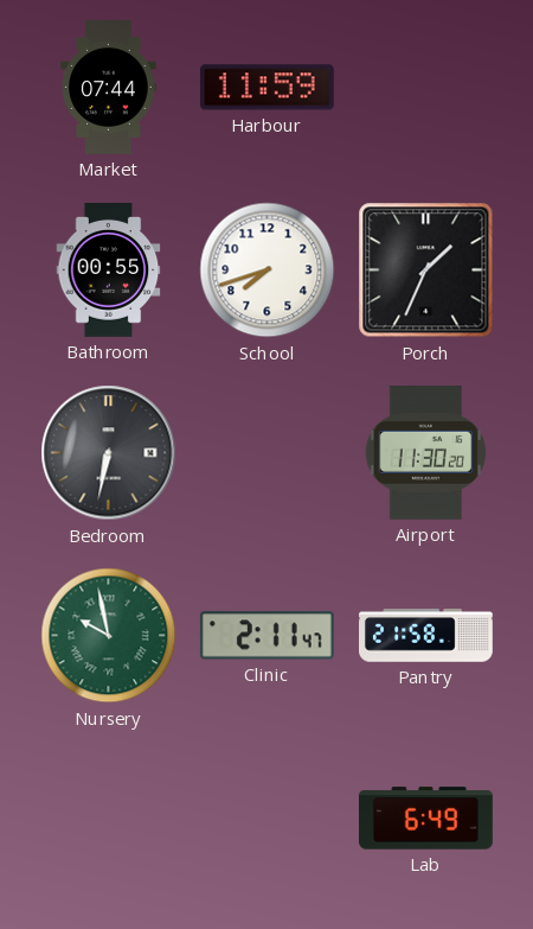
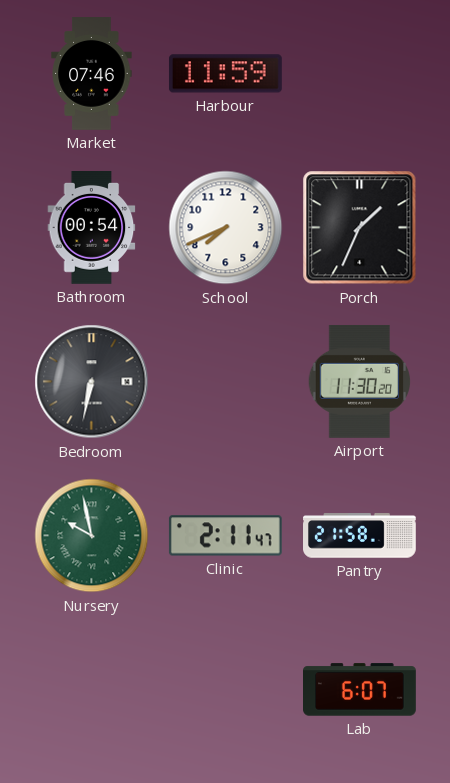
Market: 07:44 -> 07:46 (92, 74)
Bathroom: 00:55 -> 00:54 (92, 228)
School: 7:42 -> 7:41 (226, 228)
Lab: 6:49 -> 6:07 (360, 690)
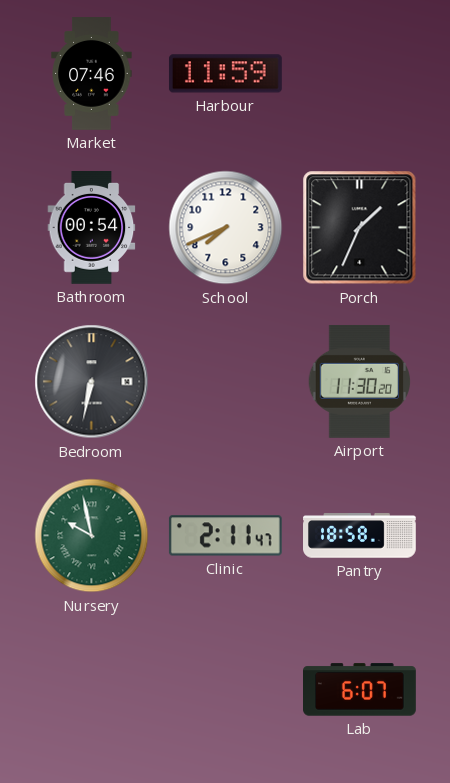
Pantry: 21:58 -> 18:58 (360, 536)
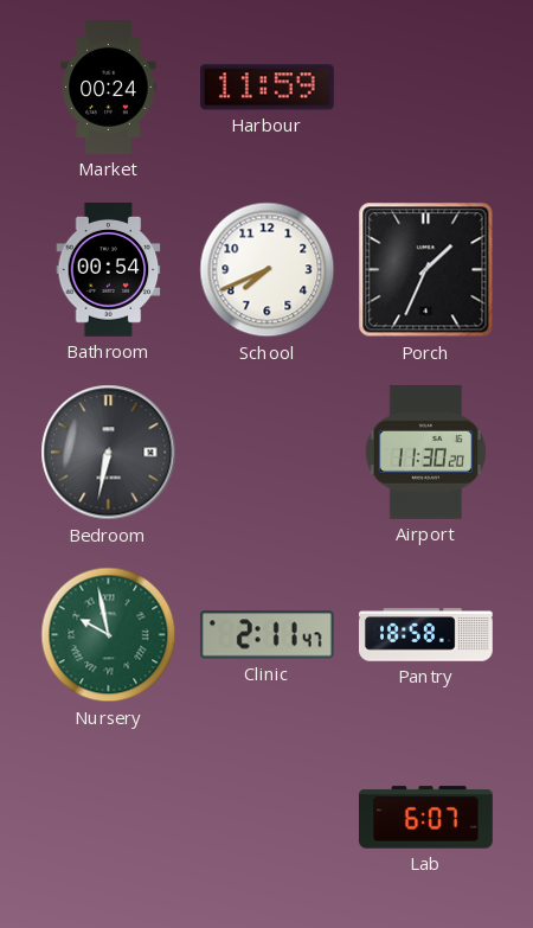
Market: 07:46 -> 00:24 (109, 88)
